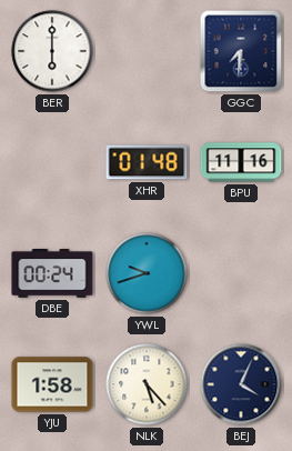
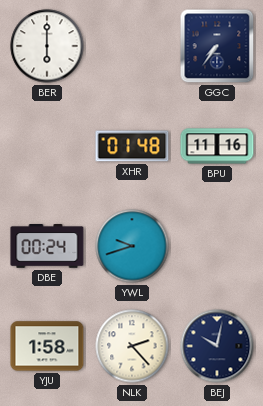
GGC: 7:31 -> 7:36 (217, 46)
NLK: 5:23 -> 2:23 (132, 346)
BEJ: 4:04 -> 10:02 (217, 346)
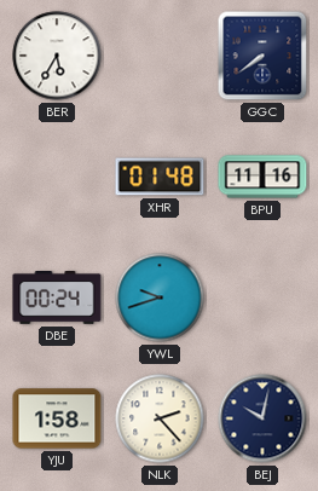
BER: 6:00 -> 5:35 (57, 56)
GGC: 7:36 -> 7:39 (262, 56)
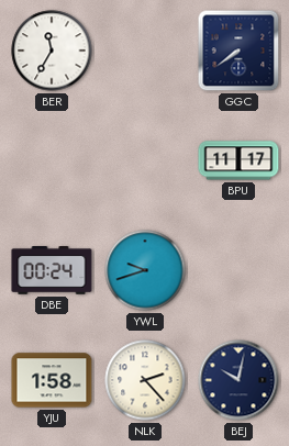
BER: 5:35 -> 11:35 (52, 51)
XHR: 01:48 -> none (160, 177)
BPU: 11:16 -> 11:17 (238, 160)
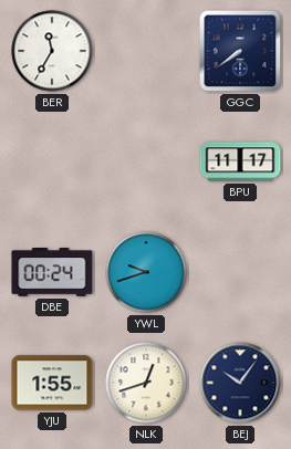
YJU: 1:58 -> 1:55 (52, 383)
NLK: 2:23 -> 12:42 (146, 383)
BEJ: 10:02 -> 10:06 (240, 383)
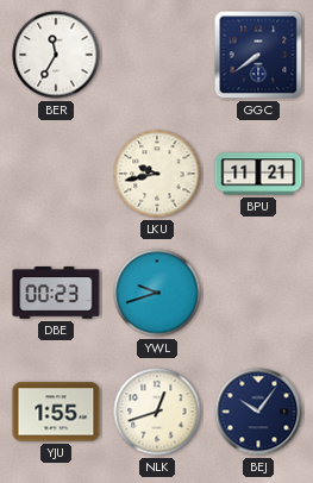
LKU: none -> 9:43 (157, 174)
BPU: 11:17 -> 11:21 (258, 174)
DBE: 00:24 -> 00:23 (56, 293)
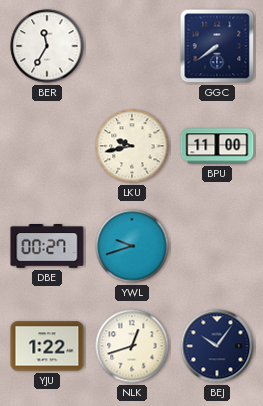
BPU: 11:21 -> 11:00 (217, 146)
DBE: 00:23 -> 00:27 (47, 246)
YJU: 1:55 -> 1:22 (47, 346)
